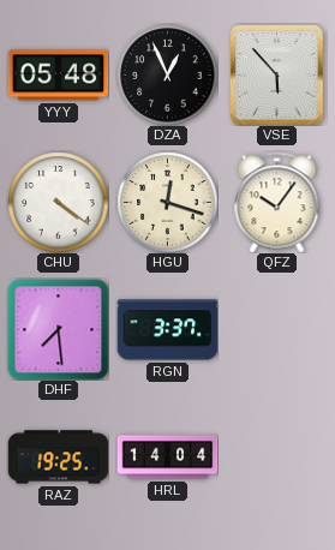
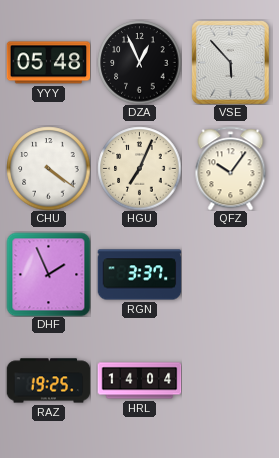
HGU: 12:18 -> 7:04 (139, 168)
DHF: 7:29 -> 1:56 (48, 274)
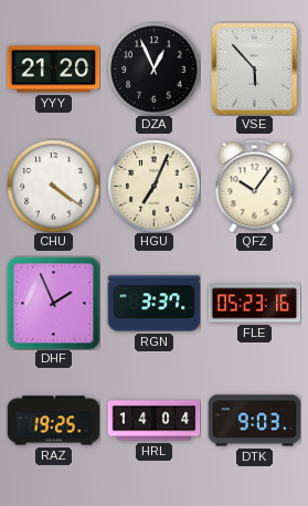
YYY: 05:48 -> 21:20 (53, 70)
FLE: none -> 05:23 (254, 304)
DTK: none -> 9:03 (254, 421)
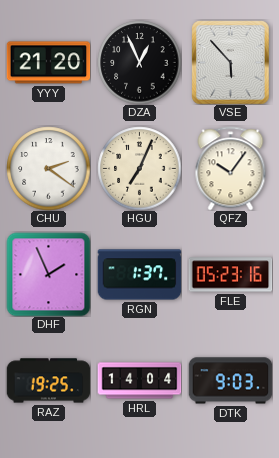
CHU: 4:21 -> 2:21 (48, 168)
RGN: 3:37 -> 1:37 (139, 275)
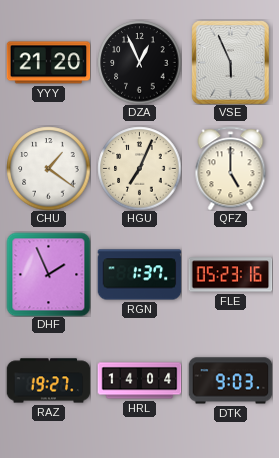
VSE: 5:53 -> 5:56 (231, 62)
CHU: 2:21 -> 1:21 (48, 168)
QFZ: 10:06 -> 5:00 (231, 168)
RAZ: 19:25 -> 19:27 (48, 381)
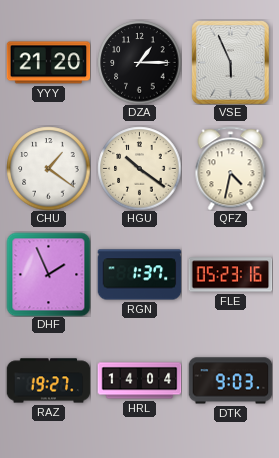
DZA: 12:56 -> 1:15 (139, 62)
HGU: 7:04 -> 10:21 (139, 168)
QFZ: 5:00 -> 4:32 (231, 168)
